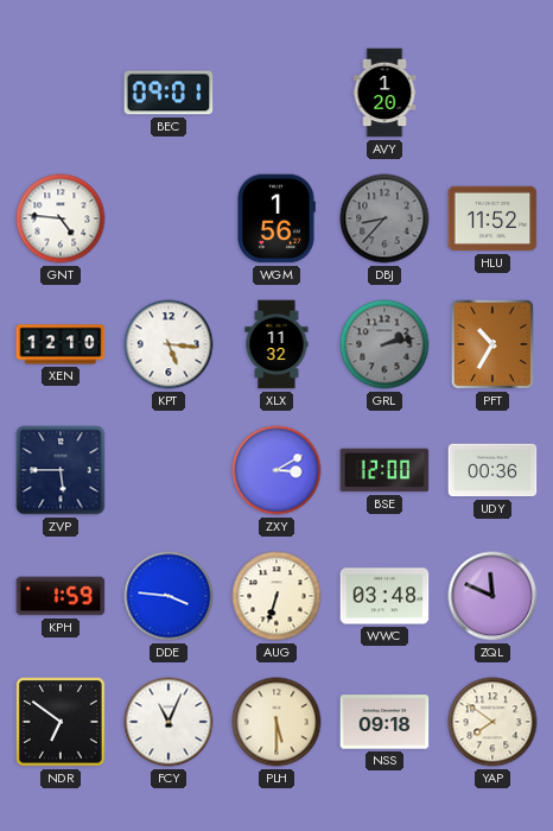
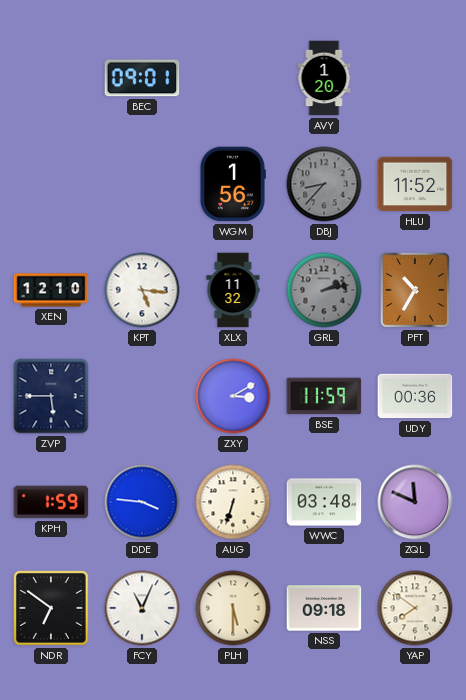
GNT: 4:46 -> none (61, 218)
BSE: 12:00 -> 11:59 (324, 396)
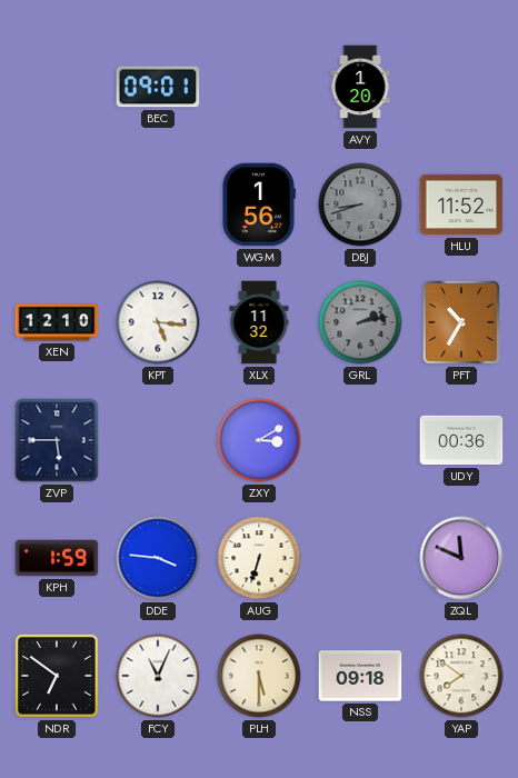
DBJ: 8:37 -> 8:42 (360, 205)
BSE: 11:59 -> none (324, 396)
WWC: 03:48 -> none (324, 502)
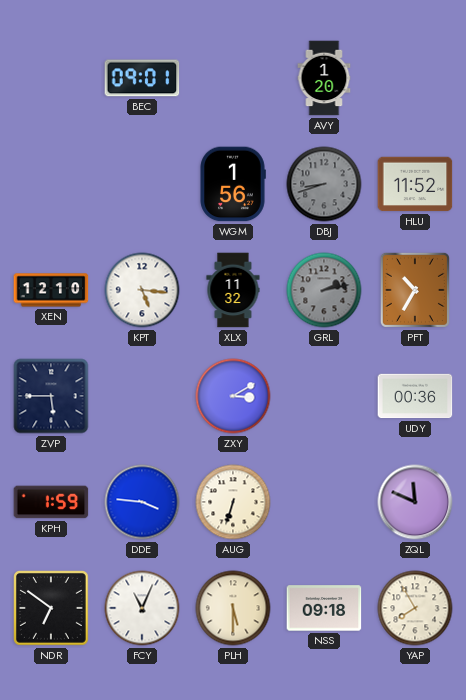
YAP: 7:51 -> 7:55 (415, 608)
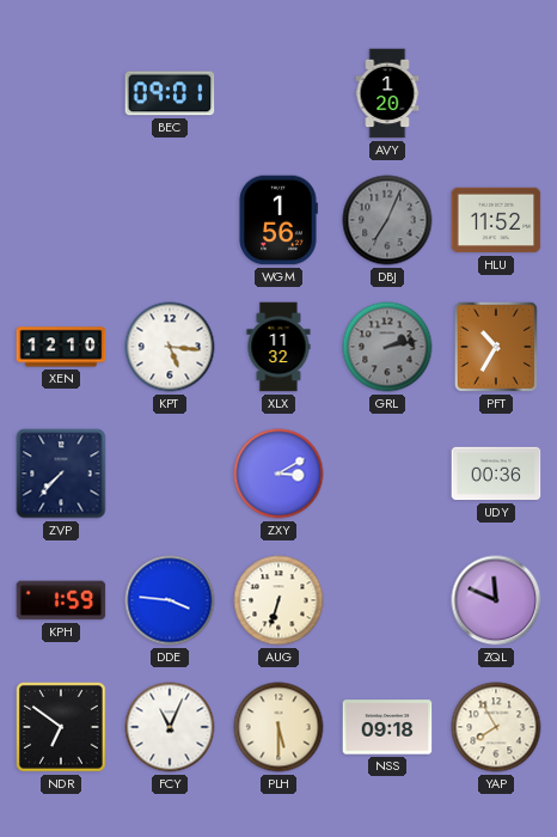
DBJ: 8:42 -> 7:04 (387, 220)
ZVP: 5:45 -> 7:37 (61, 474)
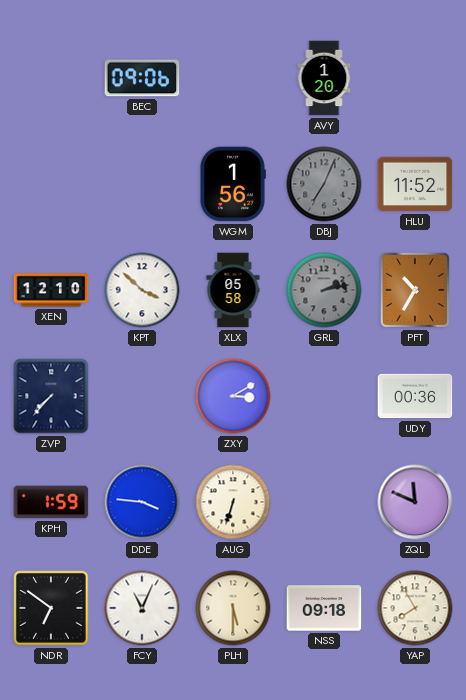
BEC: 09:01 -> 09:06 (142, 78)
KPT: 5:16 -> 3:52 (142, 290)
XLX: 11:32 -> 05:58 (233, 290)
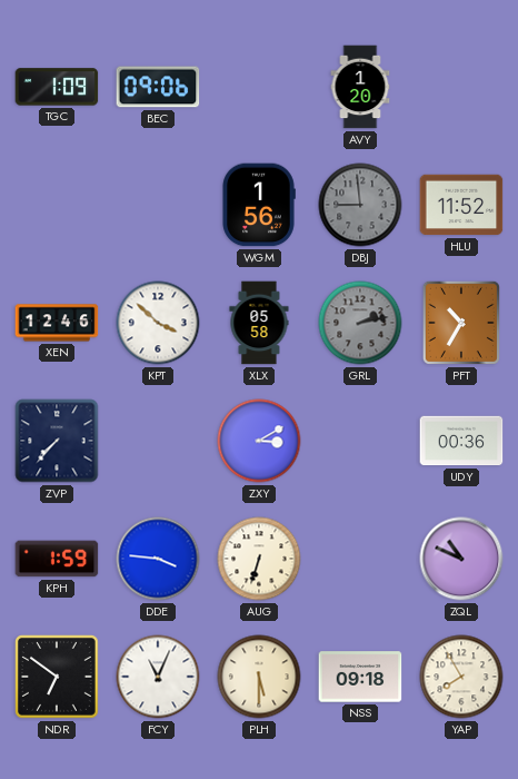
TGC: none -> 1:09 (57, 87)
DBJ: 7:04 -> 8:59 (360, 205)
XEN: 12:10 -> 12:46 (57, 323)
ZQL: 11:49 -> 10:49 (461, 559)
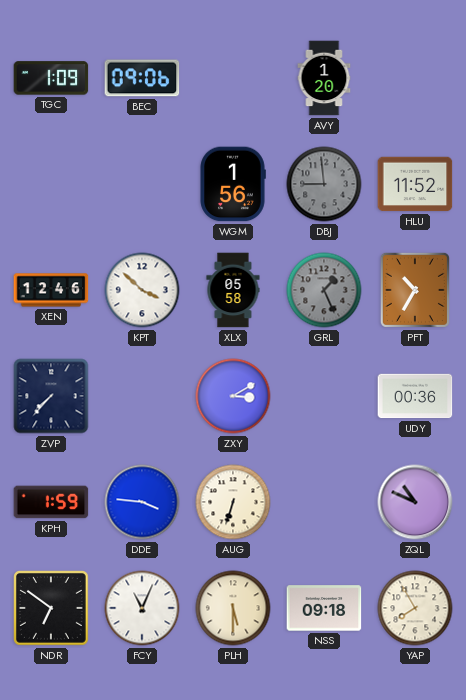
GRL: 2:13 -> 1:26 (324, 290)
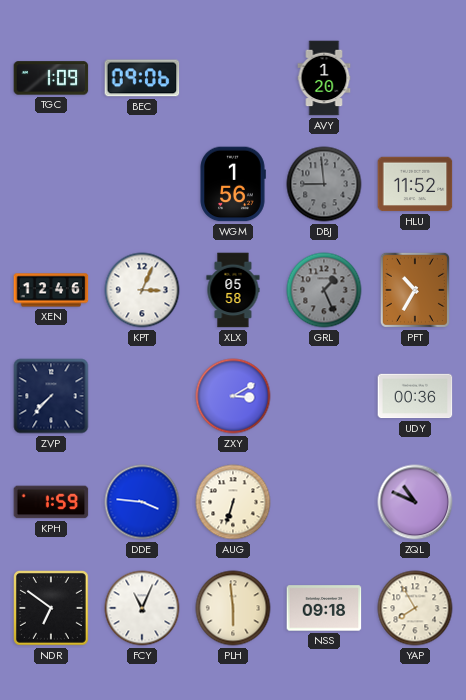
KPT: 3:52 -> 3:04 (142, 290)
PLH: 5:30 -> 5:59 (233, 608)
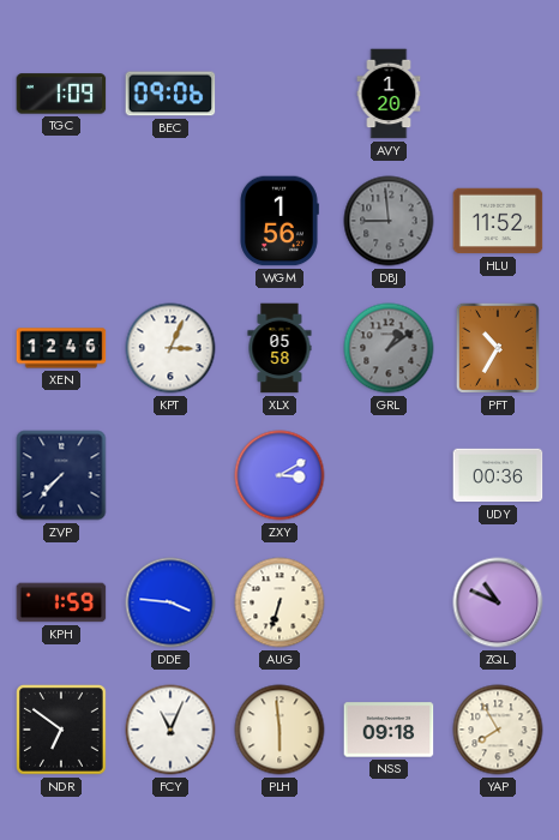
GRL: 1:26 -> 1:09 (389, 348)
